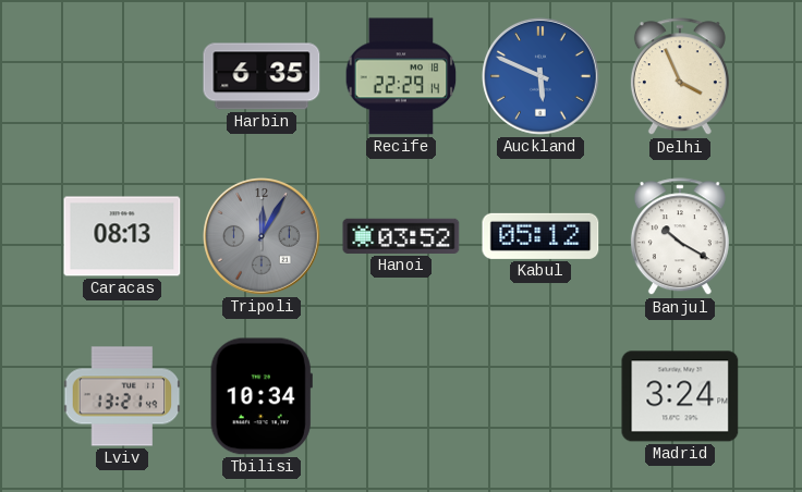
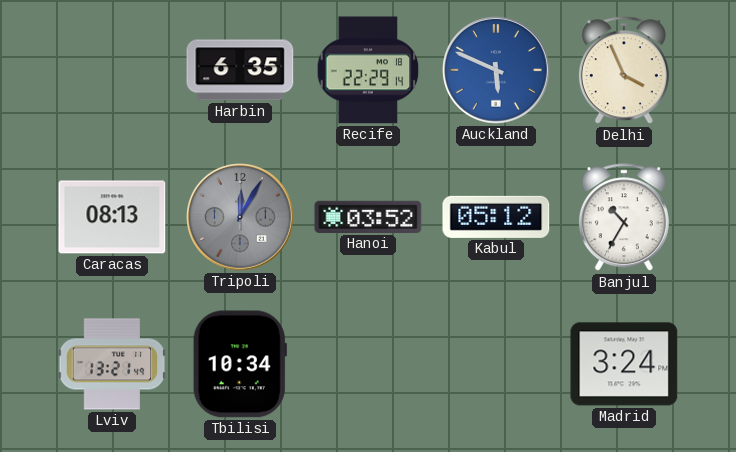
Banjul: 10:20 -> 10:35 (624, 218)
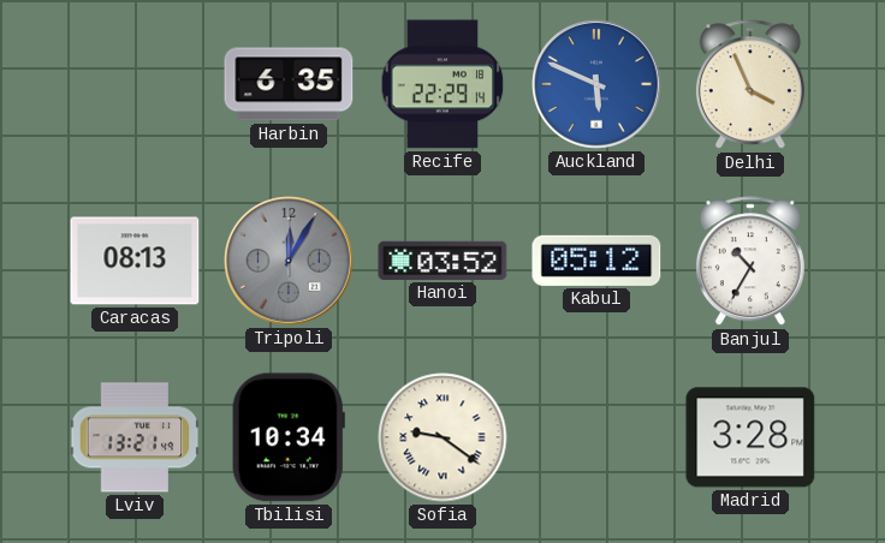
Sofia: none -> 9:21 (442, 437)
Madrid: 3:24 -> 3:28 (750, 437)
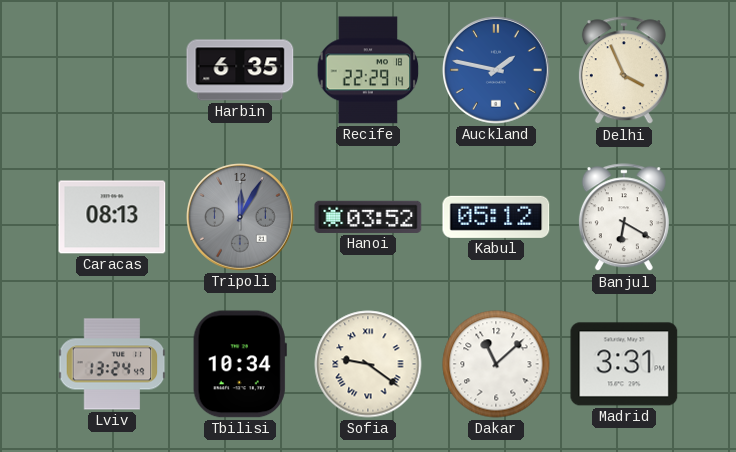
Auckland: 5:49 -> 1:47 (497, 71)
Banjul: 10:35 -> 6:20 (624, 218)
Lviv: 13:21 -> 13:24 (112, 364)
Dakar: none -> 11:08 (496, 364)
Madrid: 3:28 -> 3:31 (624, 364)
